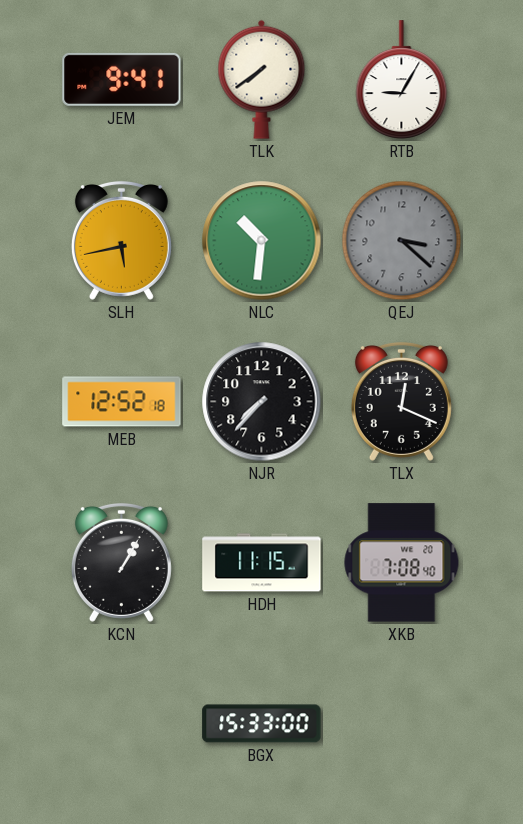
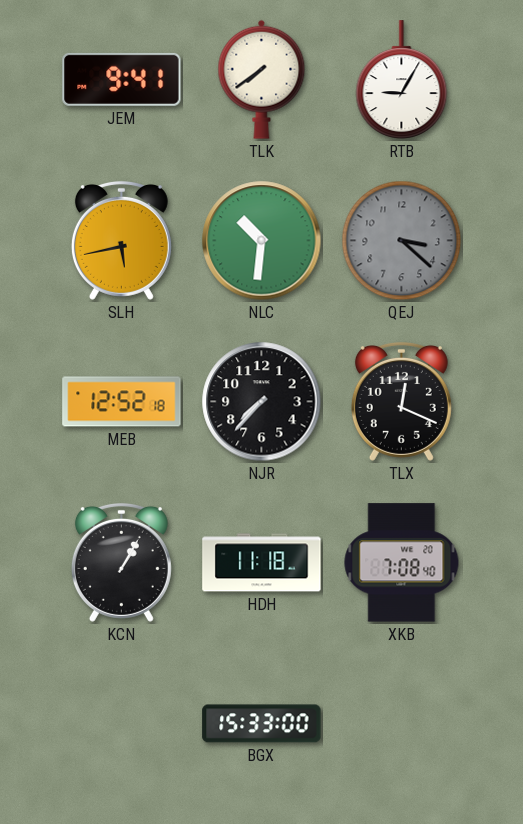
HDH: 11:15 -> 11:18 (262, 563)
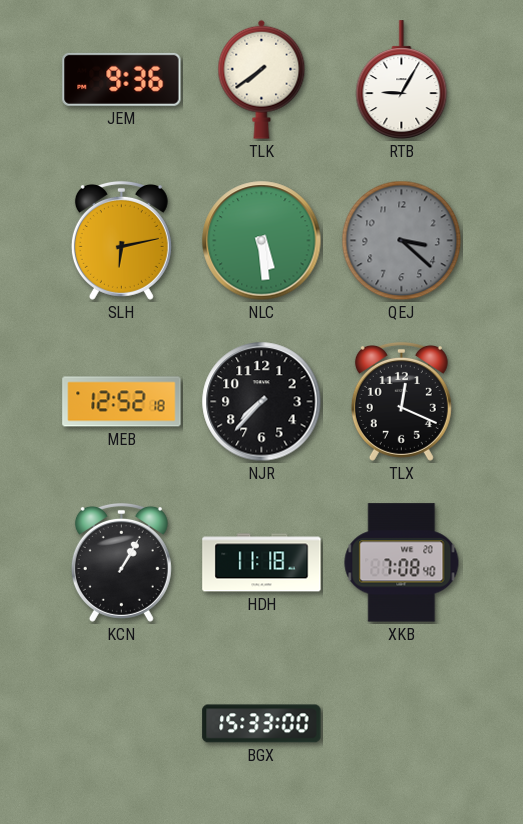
JEM: 9:41 -> 9:36 (122, 79)
SLH: 5:43 -> 6:13 (121, 240)
NLC: 10:31 -> 5:29 (262, 241)
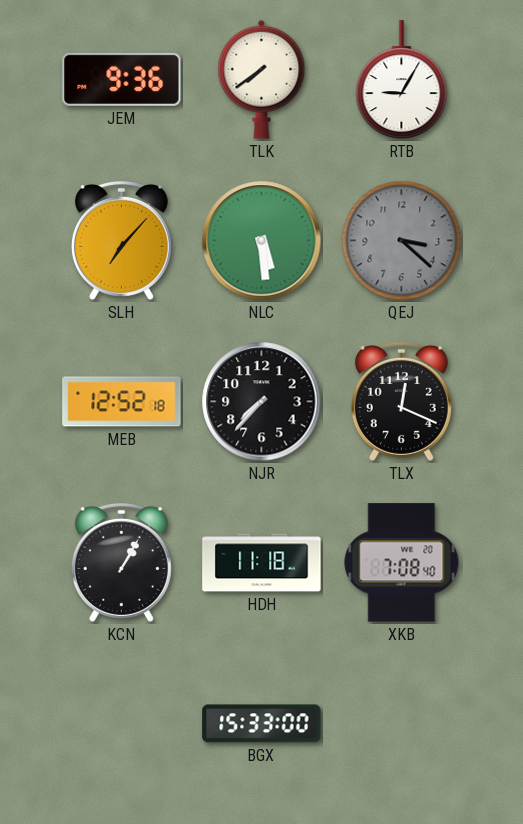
SLH: 6:13 -> 7:07 (121, 240)
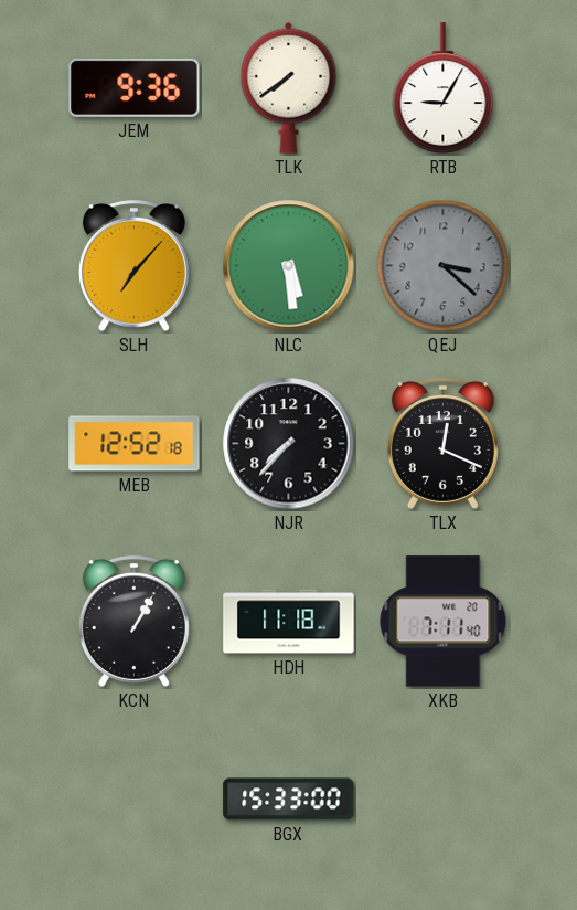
XKB: 7:08 -> 7:11 (444, 622)
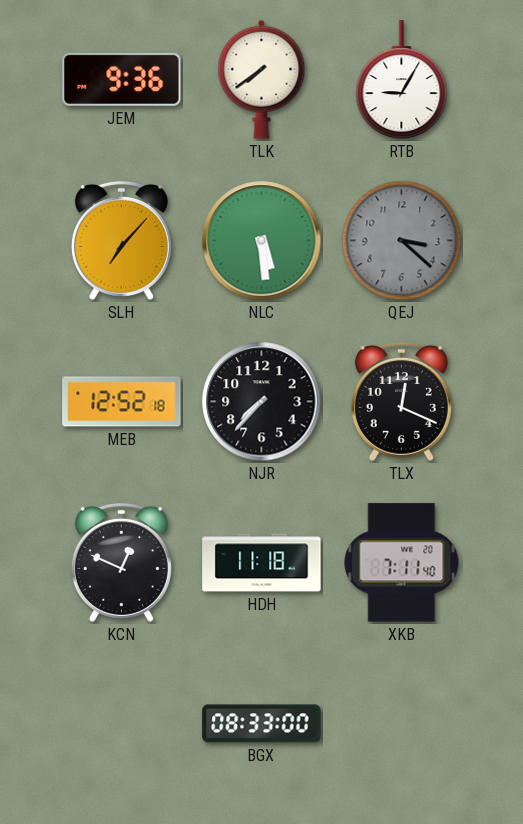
KCN: 1:05 -> 12:49 (121, 562)
BGX: 15:33 -> 08:33 (262, 724)
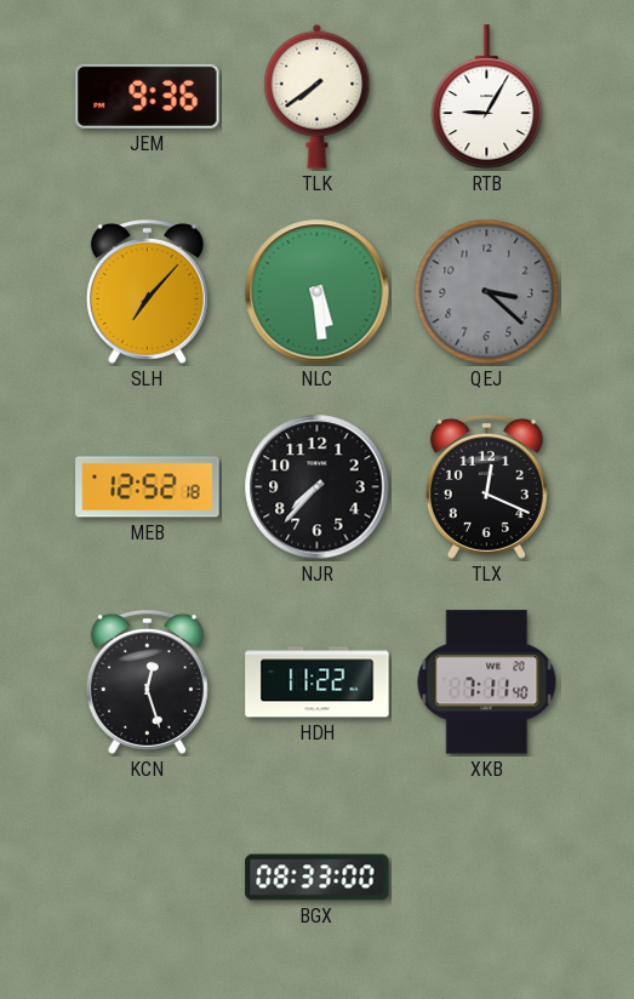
KCN: 12:49 -> 12:27 (147, 681)
HDH: 11:18 -> 11:22 (318, 683)
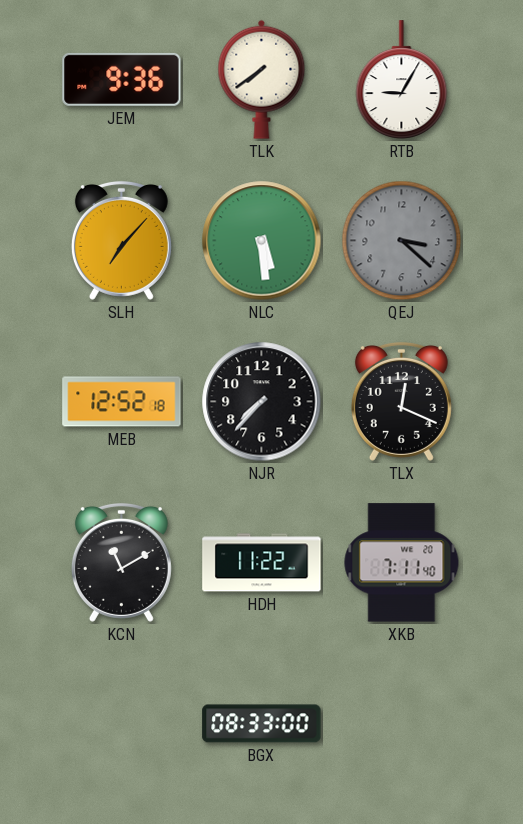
KCN: 12:27 -> 11:10 (121, 562)
